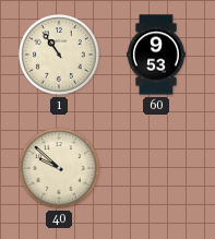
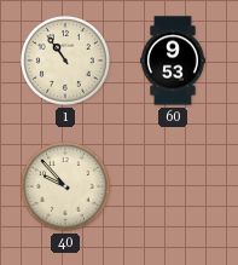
40: 9:52 -> 9:53 (66, 188)
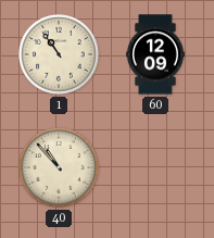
60: 9:53 -> 12:09 (155, 54)
40: 9:53 -> 10:53 (60, 168)
